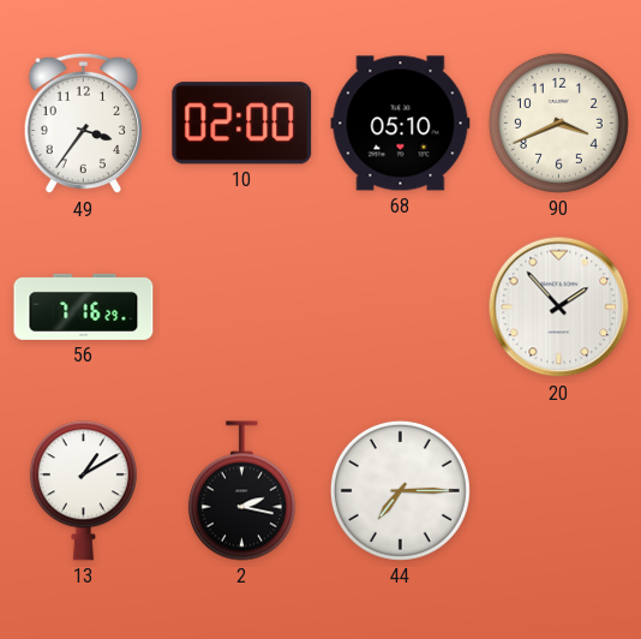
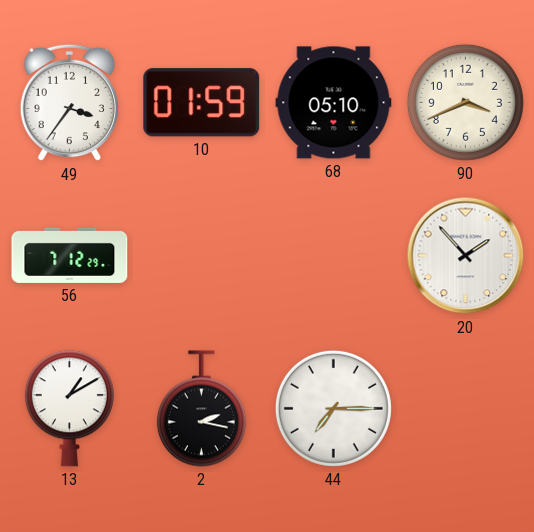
10: 02:00 -> 01:59 (202, 103)
56: 7:16 -> 7:12 (70, 255)
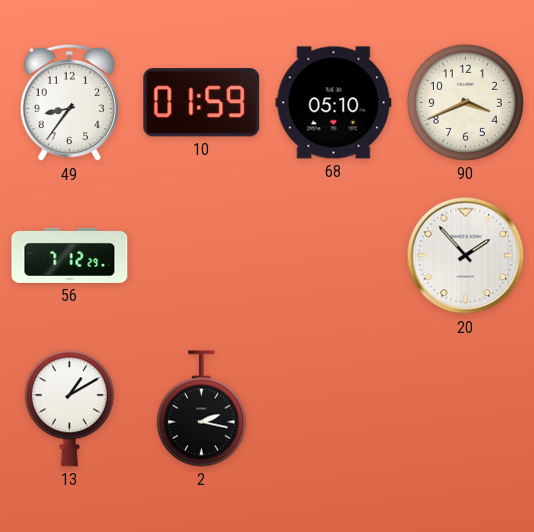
49: 3:36 -> 8:36 (69, 103)
44: 7:15 -> none (333, 408)
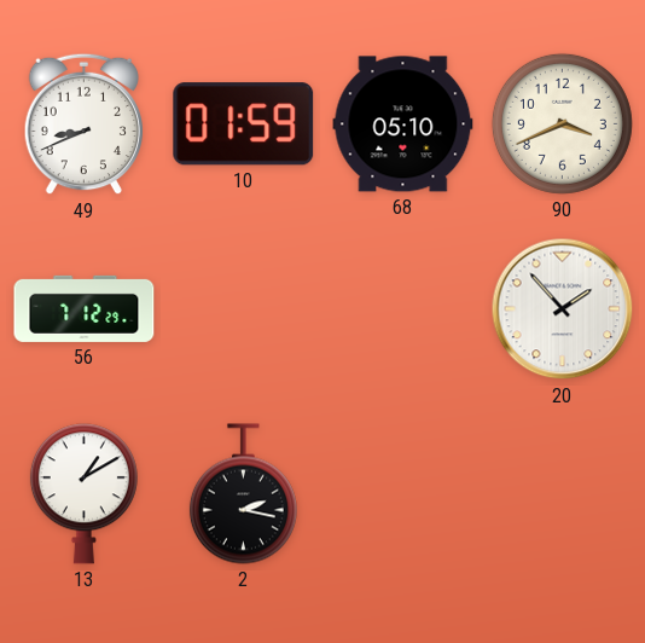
49: 8:36 -> 8:41 (83, 124)
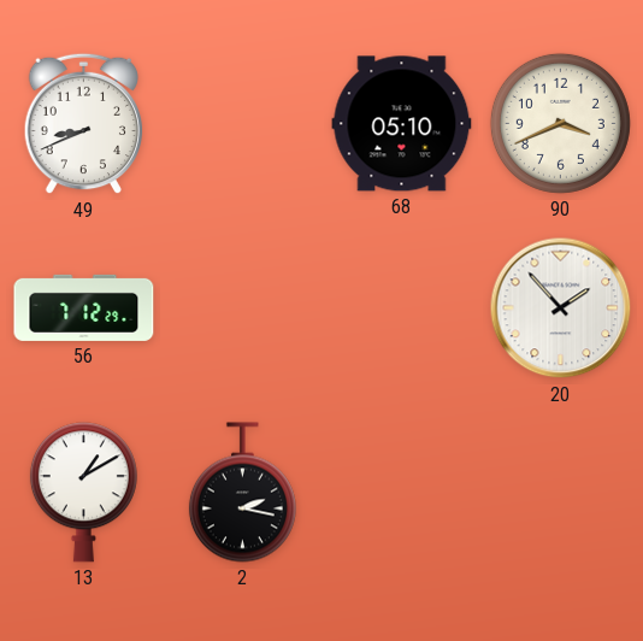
10: 01:59 -> none (244, 124)
